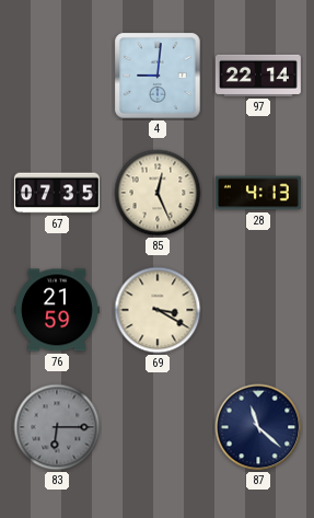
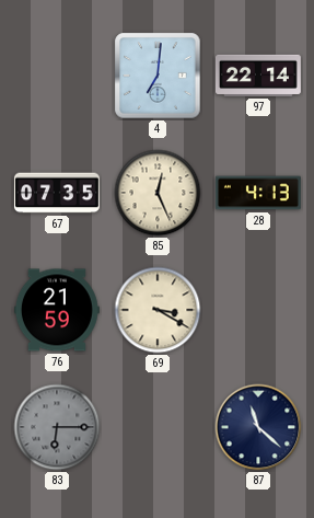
4: 9:01 -> 7:01 (158, 76)
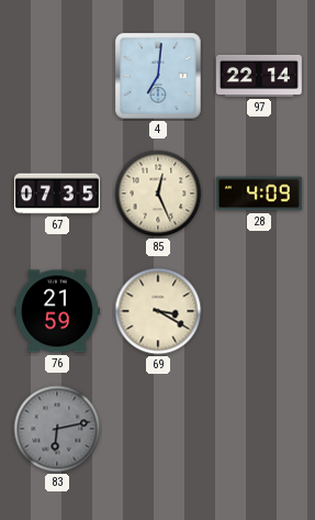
28: 4:13 -> 4:09 (259, 193)
83: 6:15 -> 6:13 (57, 429)
87: 11:22 -> none (258, 427)
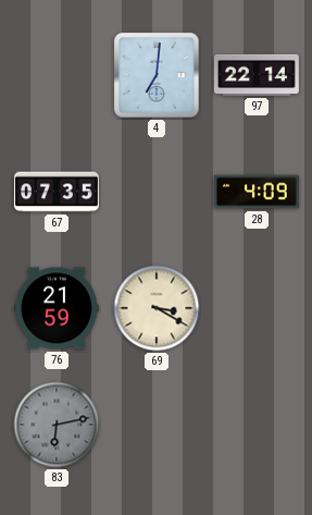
85: 12:26 -> none (158, 193)
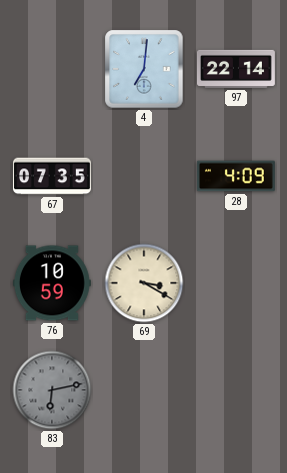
76: 21:59 -> 10:59 (52, 283)
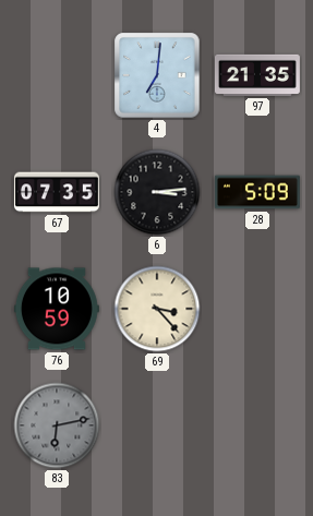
97: 22:14 -> 21:35 (257, 75)
6: none -> 3:14 (157, 192)
28: 4:09 -> 5:09 (257, 192)
69: 3:20 -> 3:23 (157, 309)
